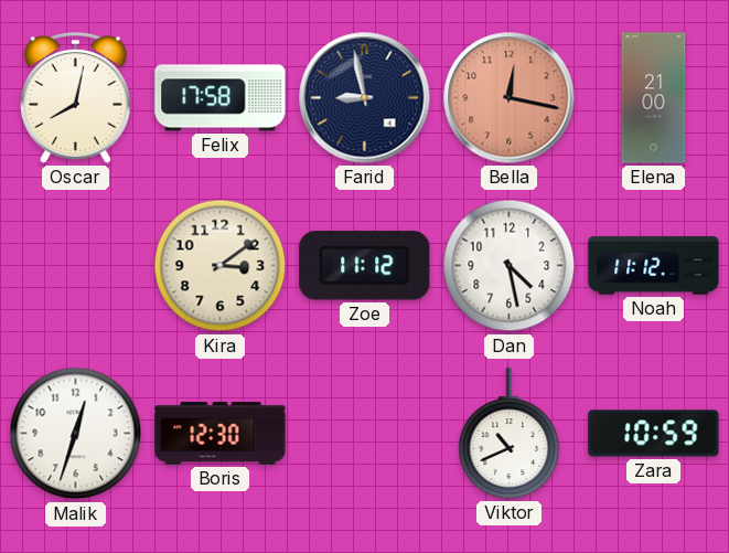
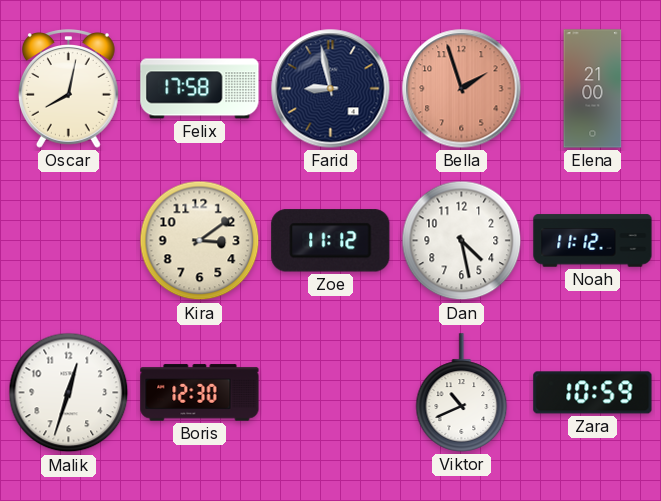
Bella: 12:17 -> 1:57 (462, 89)
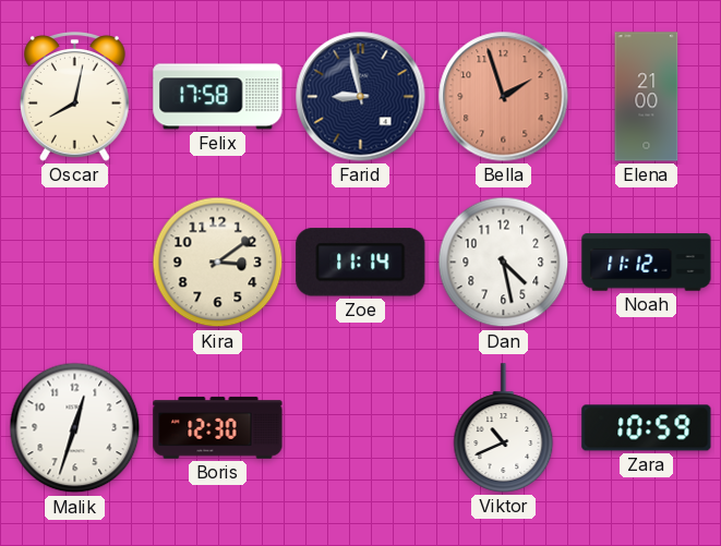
Zoe: 11:12 -> 11:14 (361, 263)
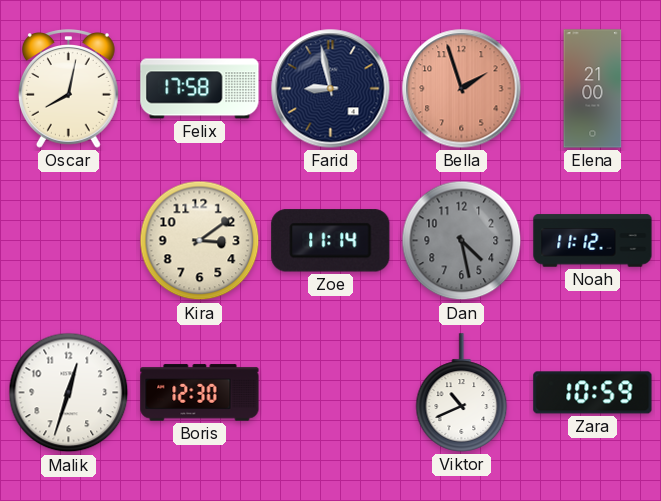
Dan dial: white -> grey (462, 241)
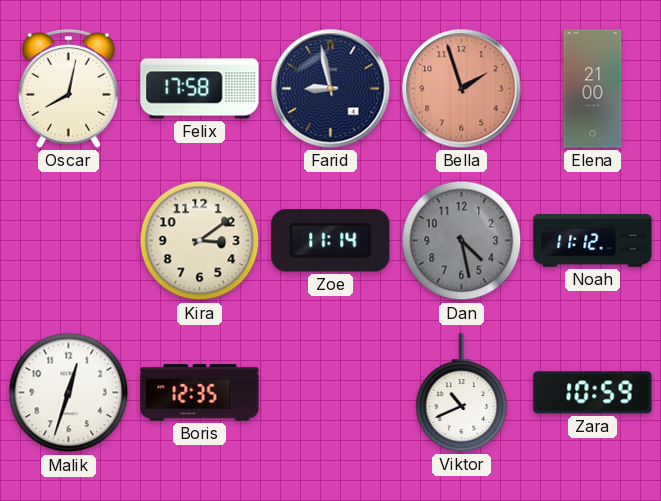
Boris: 12:30 -> 12:35 (200, 393)
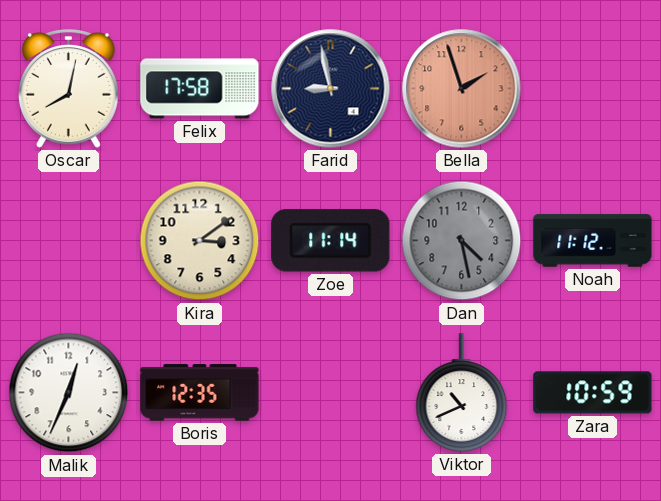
Elena: 21:00 -> none (593, 89)
Malik: 12:33 -> 12:34 (69, 393)
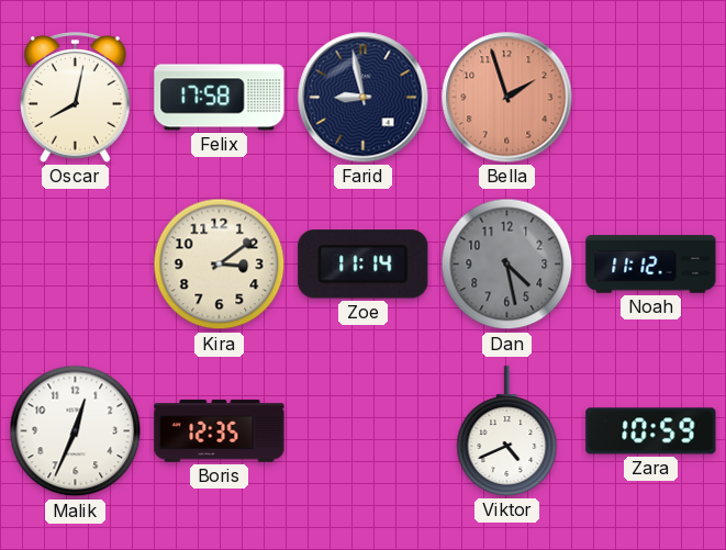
Viktor: 10:41 -> 4:41 (507, 431)
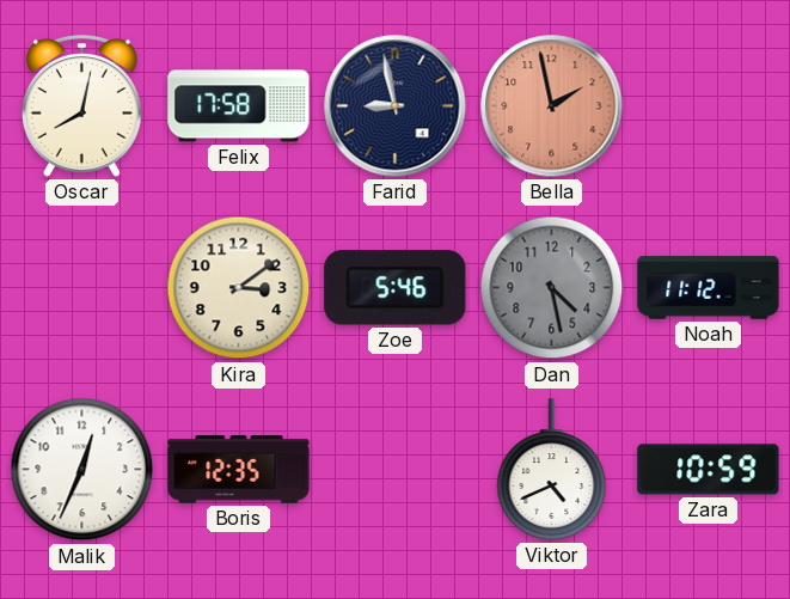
Bella: 1:57 -> 1:58 (552, 106)
Zoe: 11:14 -> 5:46 (396, 288)
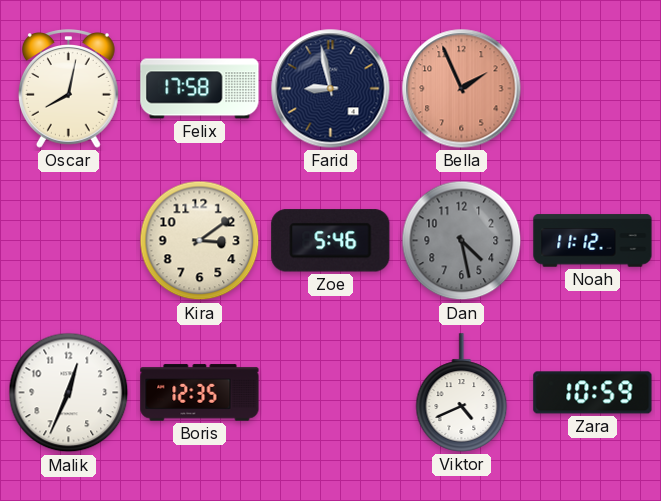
Bella: 1:58 -> 1:56 (462, 89)
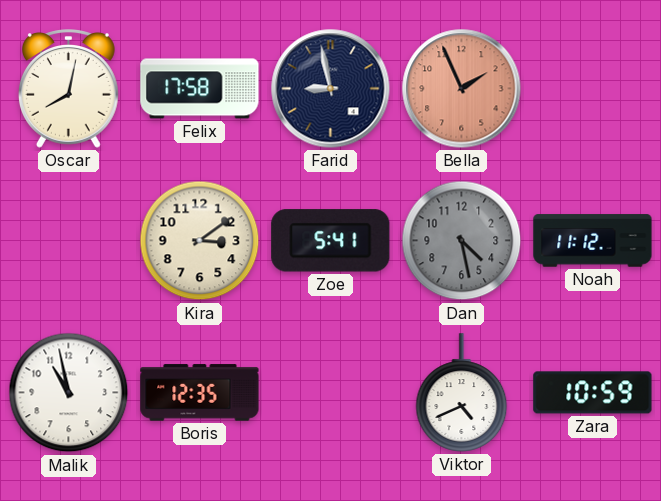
Zoe: 5:46 -> 5:41 (331, 241)
Malik: 12:34 -> 10:58 (69, 393)
